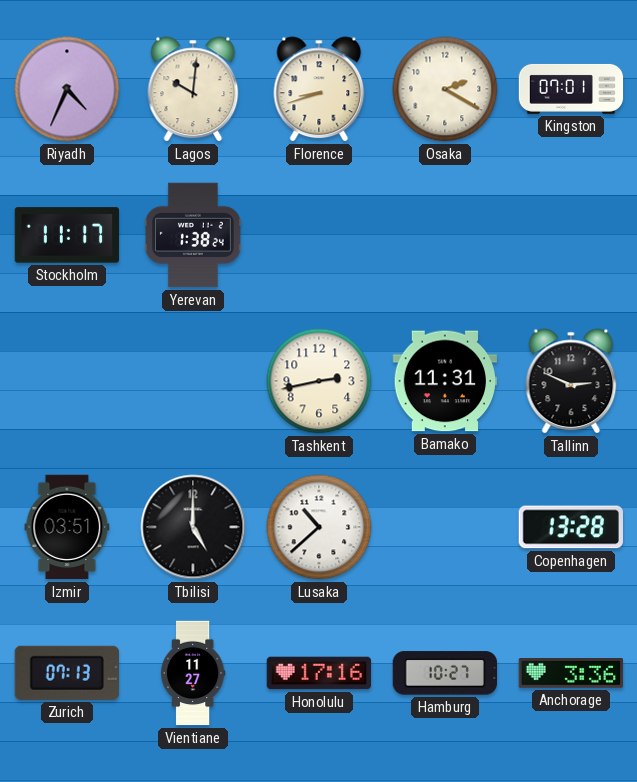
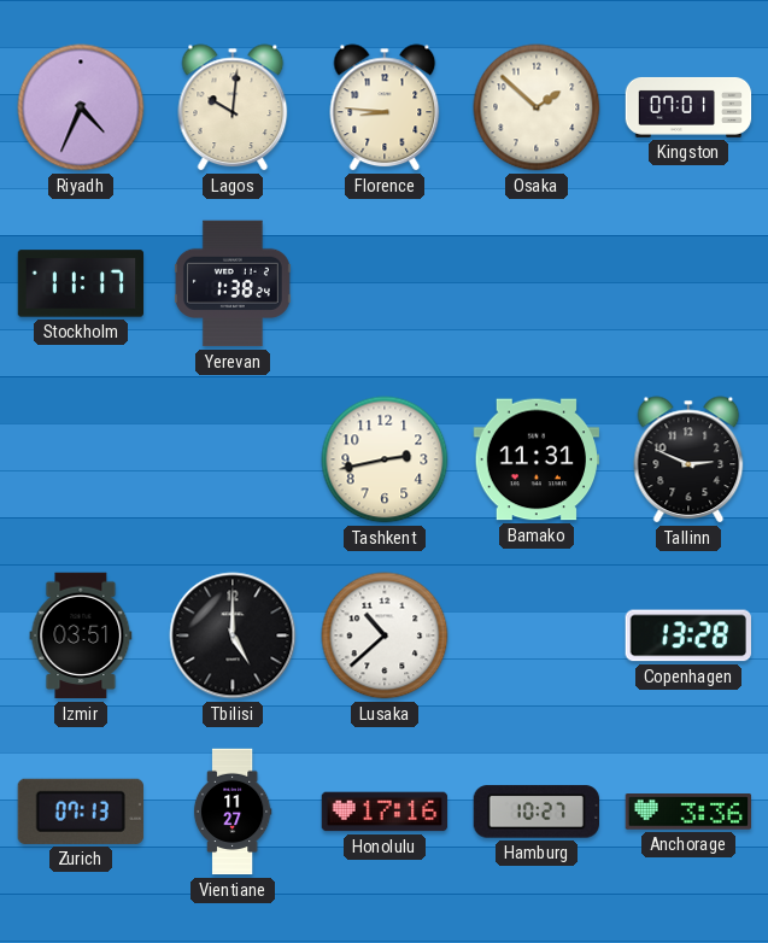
Florence: 8:42 -> 8:46 (385, 107)
Osaka: 2:20 -> 1:52 (537, 107)
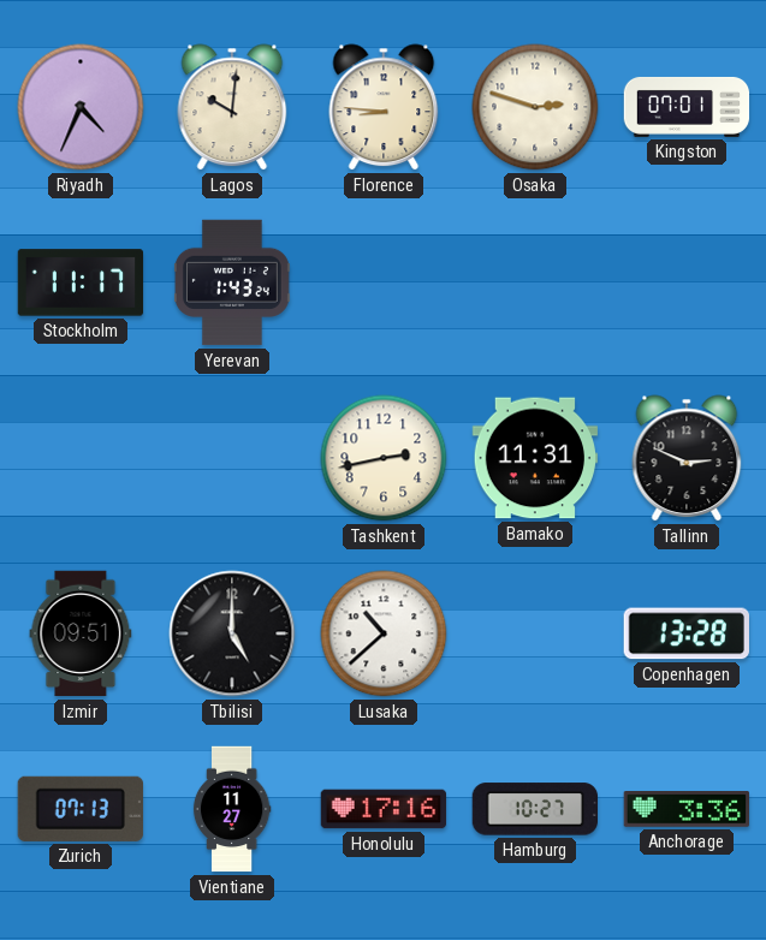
Osaka: 1:52 -> 2:48 (535, 107)
Yerevan: 1:38 -> 1:43 (232, 282)
Izmir: 03:51 -> 09:51 (81, 633)
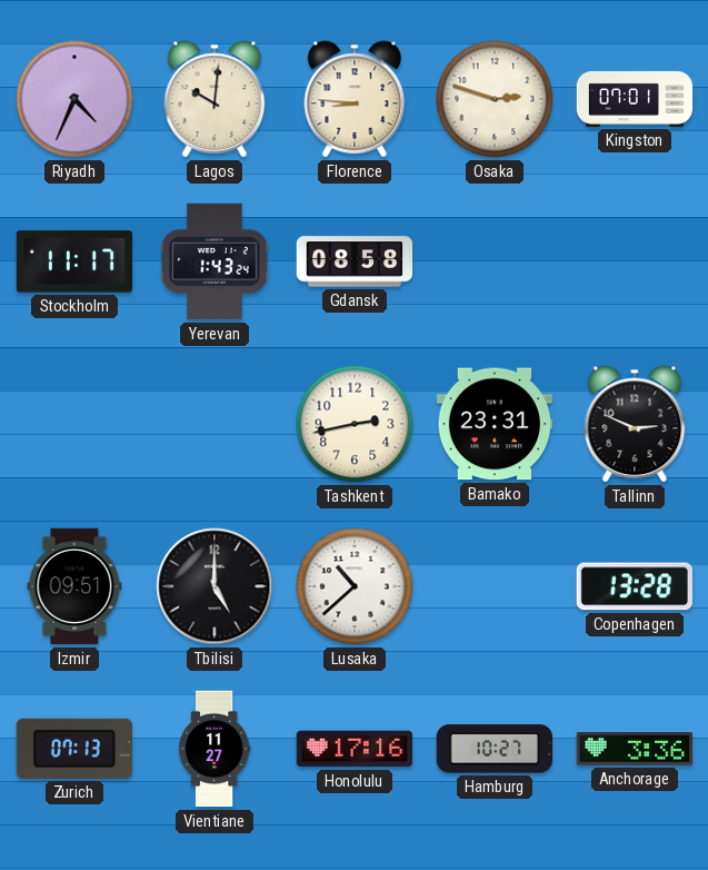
Gdansk: none -> 08:58 (355, 261)
Bamako: 11:31 -> 23:31 (495, 424)
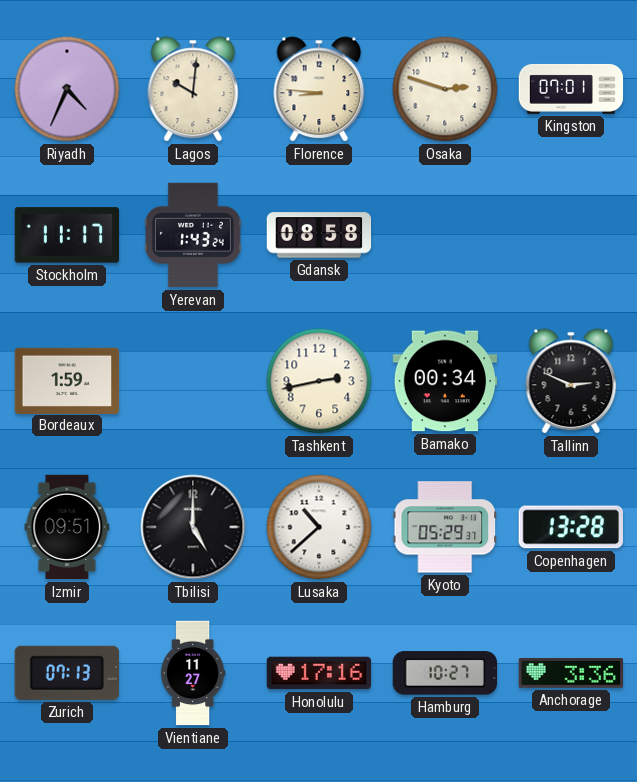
Bordeaux: none -> 1:59 (67, 380)
Bamako: 23:31 -> 00:34 (445, 381)
Kyoto: none -> 05:29 (444, 527)
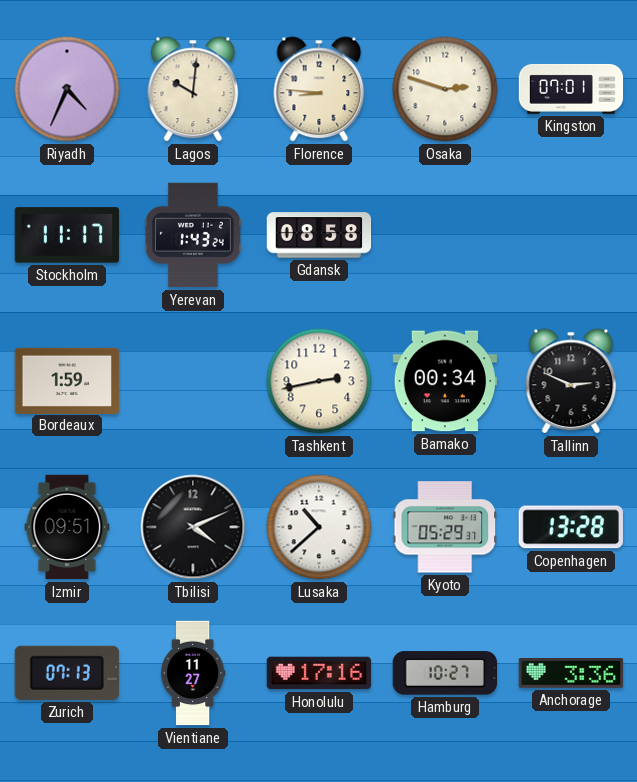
Tbilisi: 5:00 -> 4:11 (193, 527)
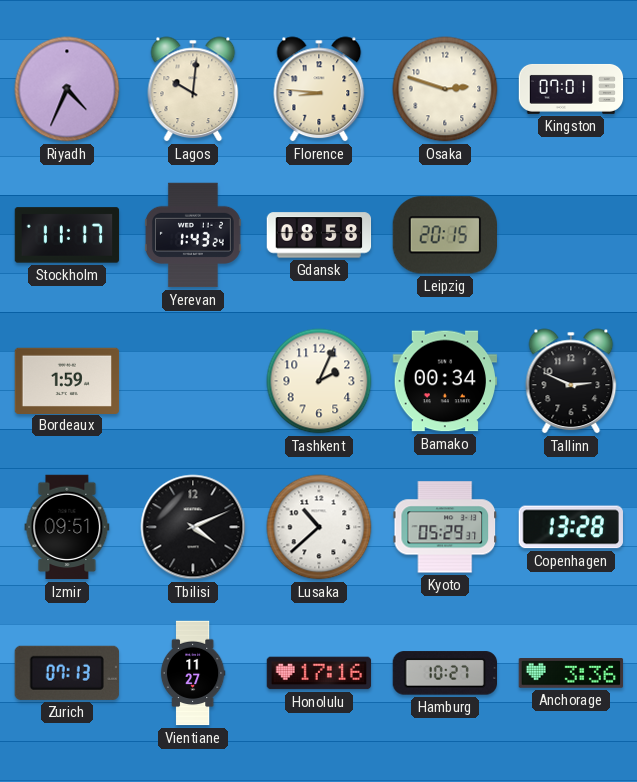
Leipzig: none -> 20:15 (444, 235)
Tashkent: 2:43 -> 2:04 (319, 381)
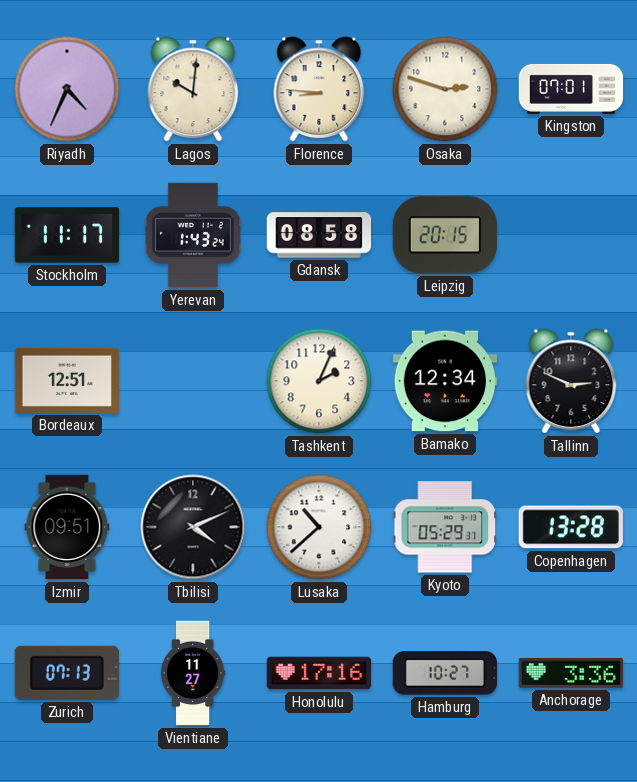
Bordeaux: 1:59 -> 12:51 (67, 380)
Bamako: 00:34 -> 12:34 (445, 381)
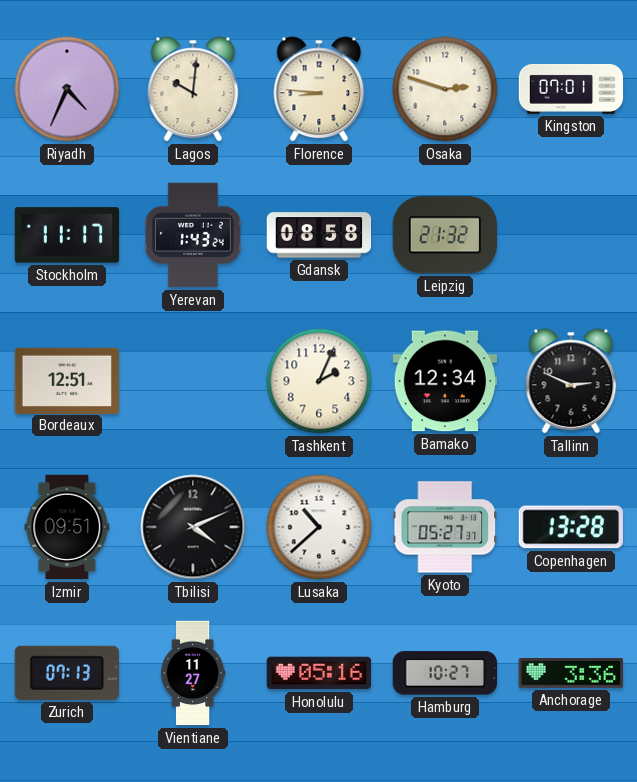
Leipzig: 20:15 -> 21:32 (444, 235)
Kyoto: 05:29 -> 05:27 (444, 527)
Honolulu: 17:16 -> 05:16 (319, 673)
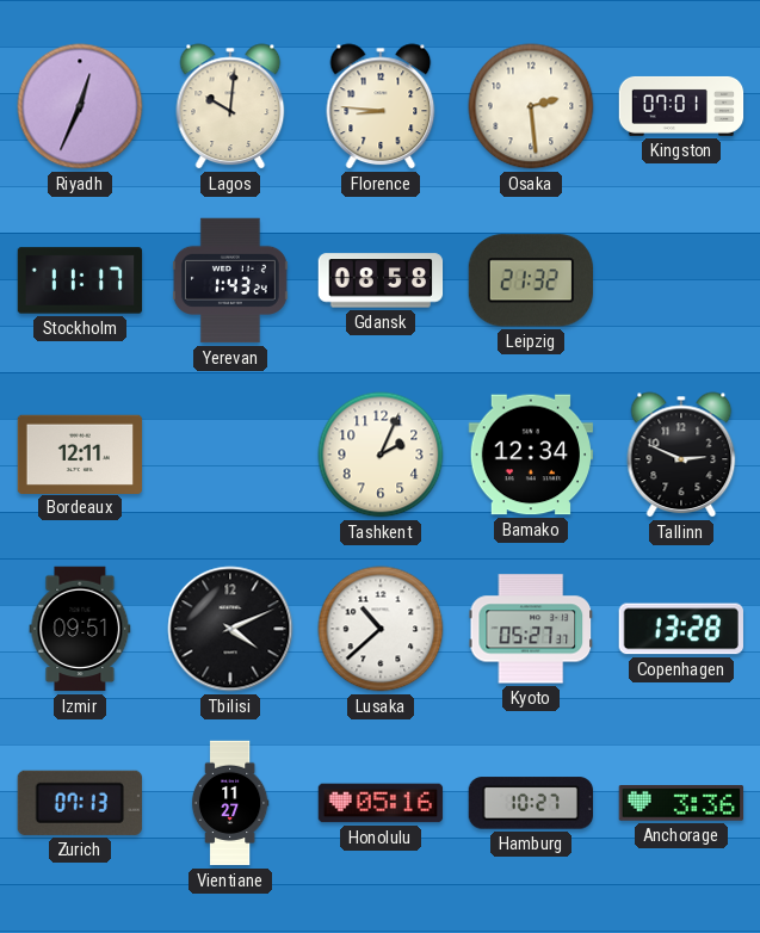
Riyadh: 4:34 -> 12:34 (80, 106)
Osaka: 2:48 -> 2:29 (531, 106)
Bordeaux: 12:51 -> 12:11 (80, 453)
